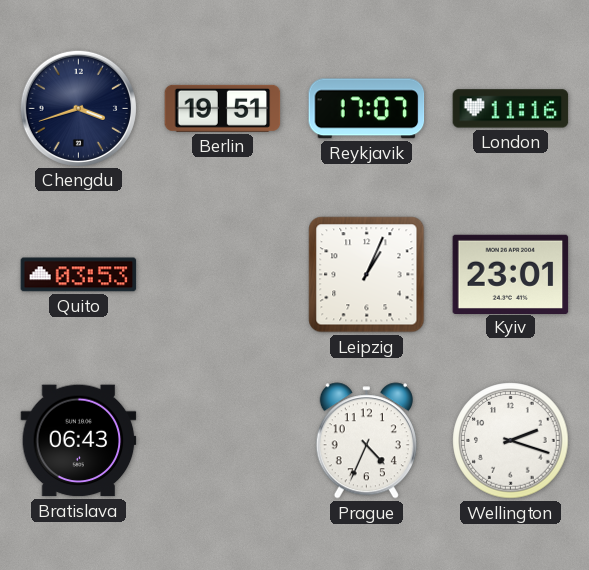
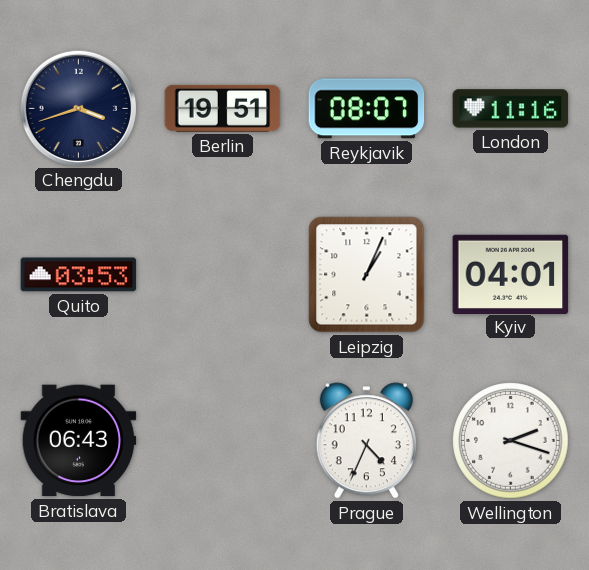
Reykjavik: 17:07 -> 08:07 (367, 109)
Kyiv: 23:01 -> 04:01 (511, 274)
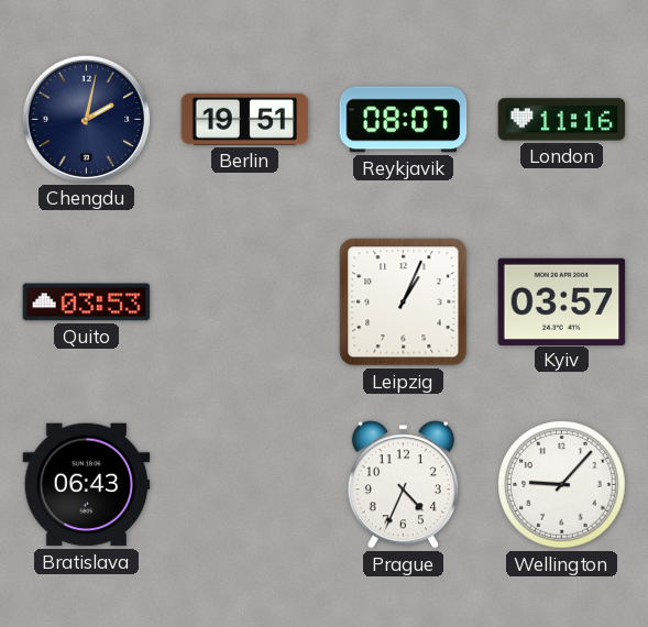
Chengdu: 3:42 -> 2:02 (86, 119)
Kyiv: 04:01 -> 03:57 (562, 301)
Wellington: 2:18 -> 9:07 (562, 485)
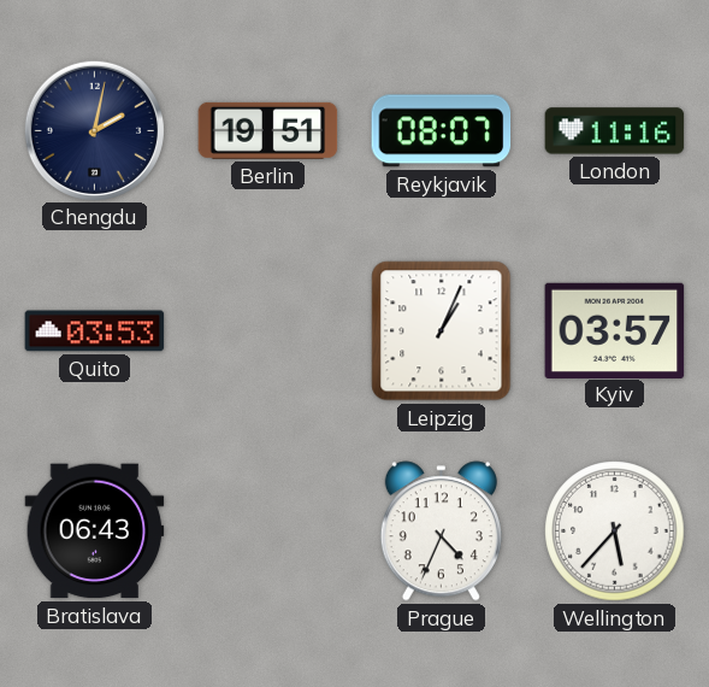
Wellington: 9:07 -> 5:37 (615, 532)
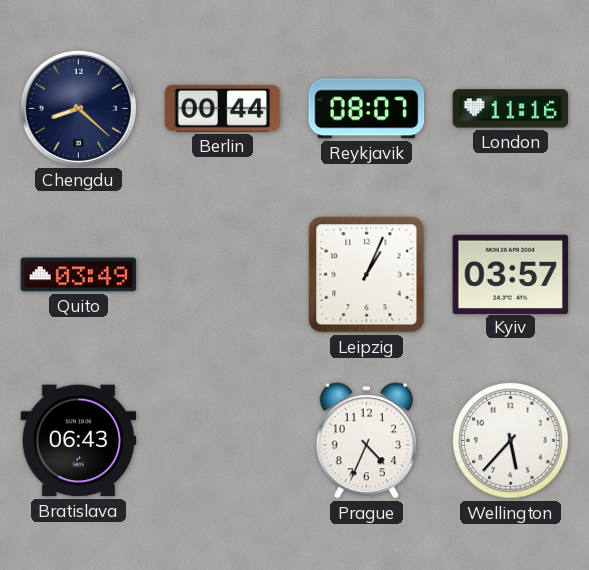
Chengdu: 2:02 -> 8:22 (78, 108)
Berlin: 19:51 -> 00:44 (223, 108)
Quito: 03:53 -> 03:49 (79, 275)
